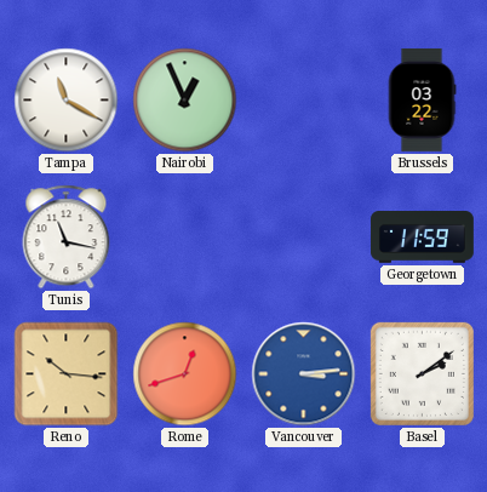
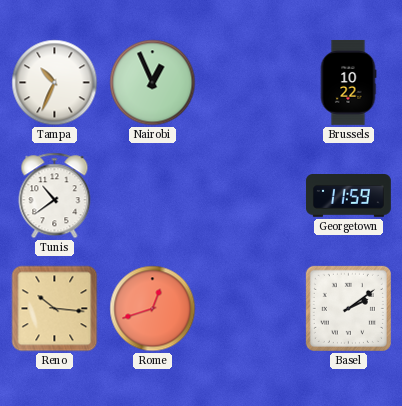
Tampa: 11:20 -> 10:34 (55, 83)
Brussels: 03:22 -> 10:22 (348, 82)
Tunis: 11:17 -> 10:39 (55, 196)
Vancouver: 3:14 -> none (304, 374)
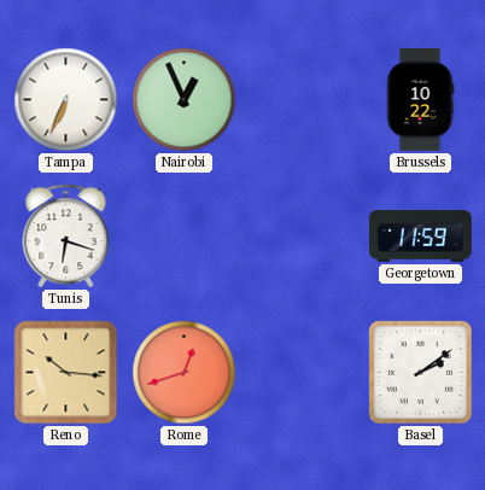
Tampa: 10:34 -> 6:34 (66, 100)
Tunis: 10:39 -> 6:18 (66, 237)
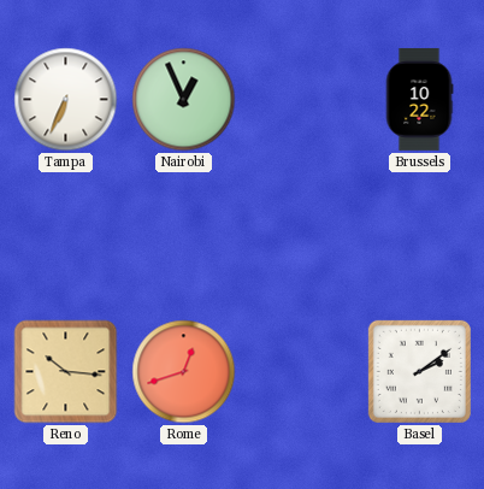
Tunis: 6:18 -> none (66, 237)
Georgetown: 11:59 -> none (421, 237)
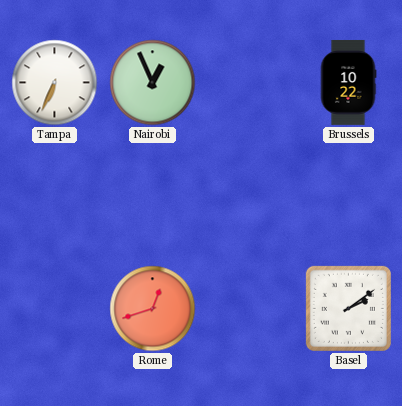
Reno: 10:16 -> none (66, 372)
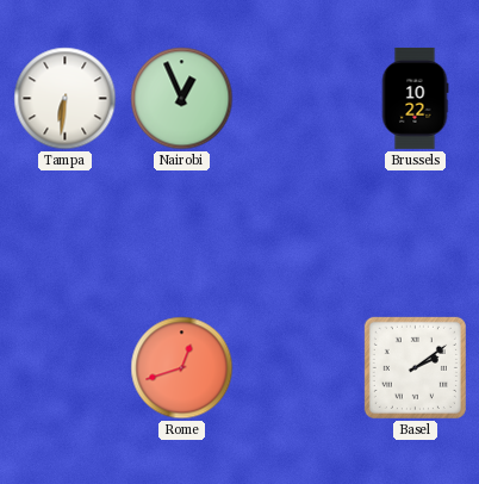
Tampa: 6:34 -> 6:31 (66, 99)
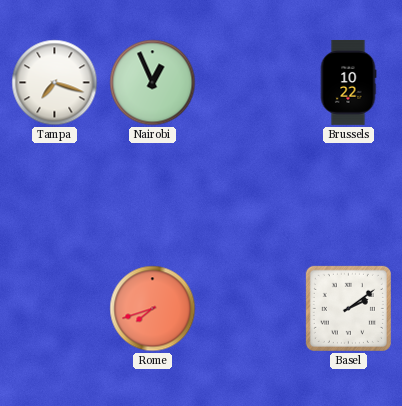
Tampa: 6:31 -> 7:18 (55, 83)
Rome: 12:42 -> 7:42 (153, 309)
